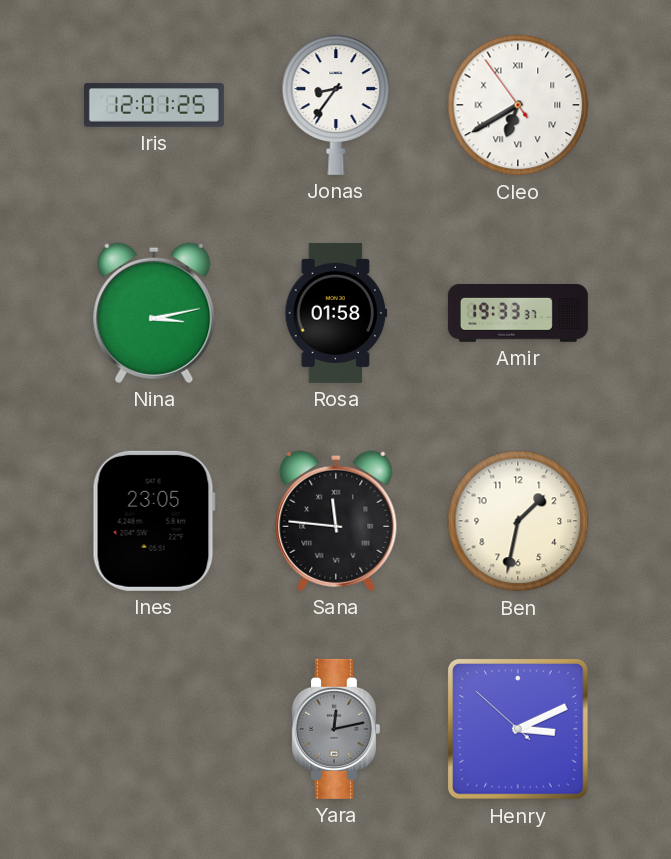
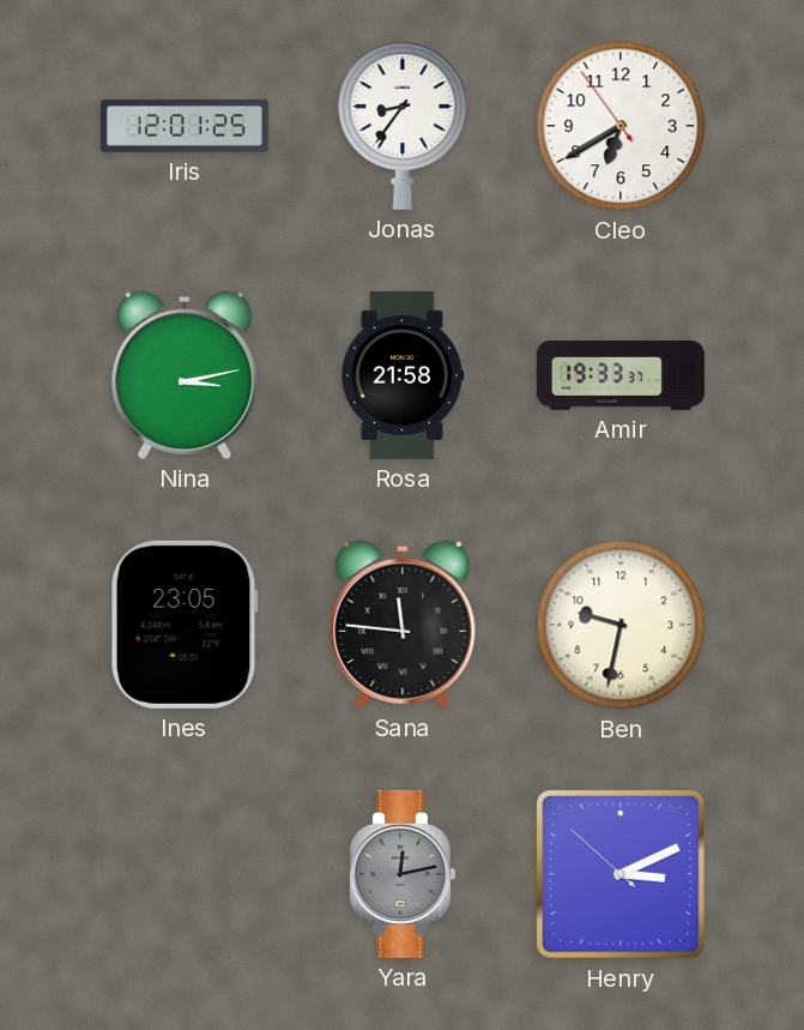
Cleo numerals: Roman -> Arabic (621, 126)
Rosa: 01:58 -> 21:58 (403, 375)
Ben: 1:32 -> 9:32 (621, 625)
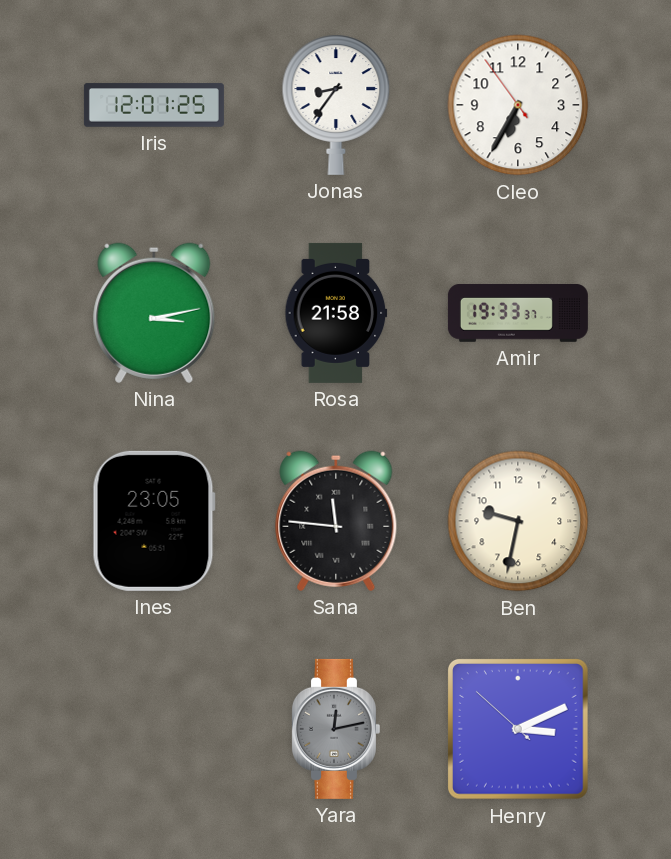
Cleo: 6:39 -> 6:34 (518, 105)
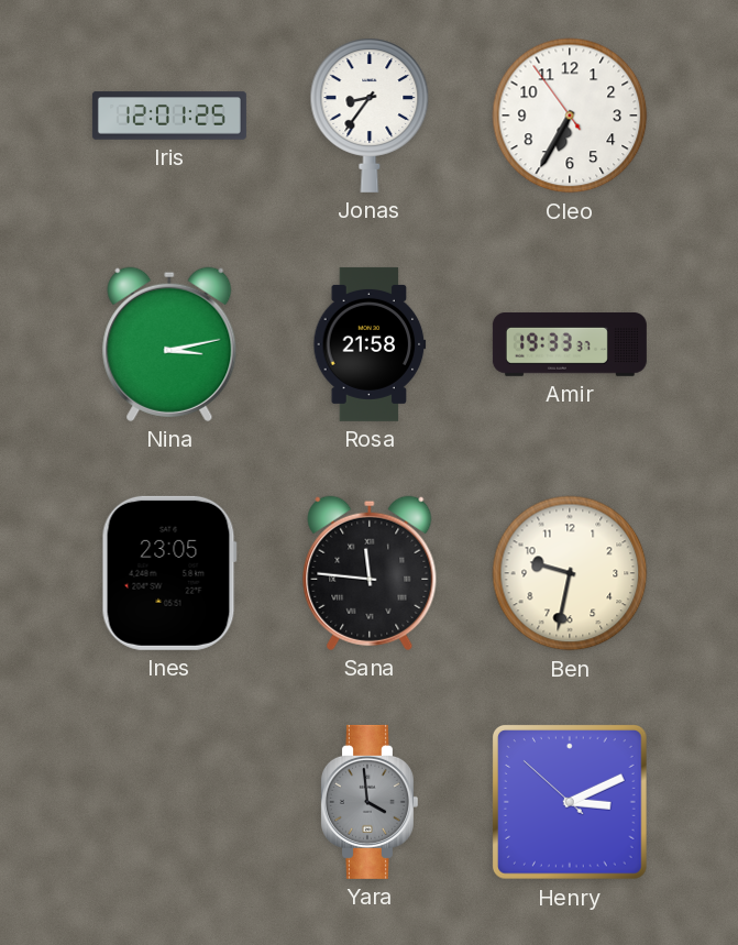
Yara: 12:13 -> 3:59 (368, 802)
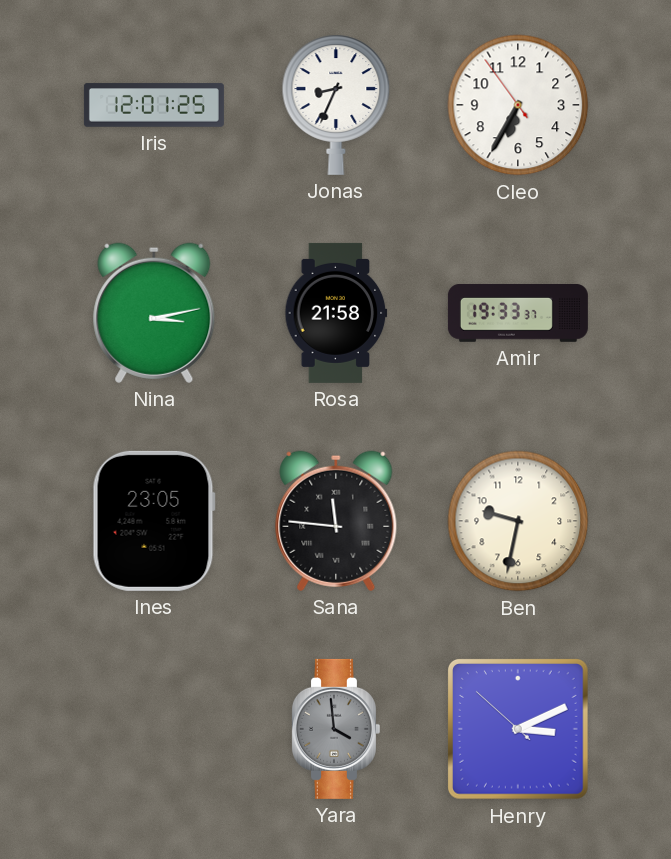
Jonas: 8:36 -> 8:34 (336, 105)
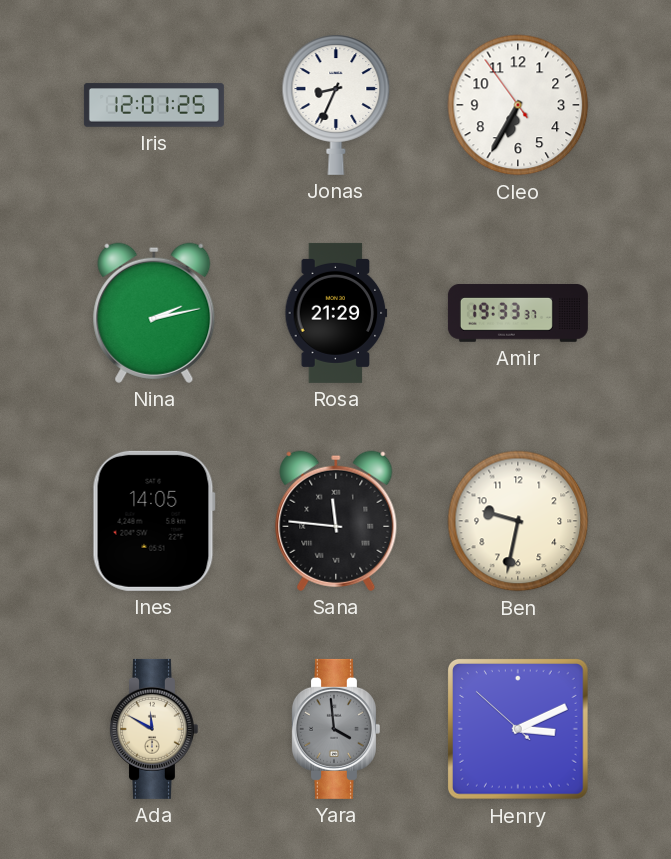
Nina: 3:13 -> 2:13 (154, 313)
Rosa: 21:58 -> 21:29 (336, 313)
Ines: 23:05 -> 14:05 (154, 521)
Ada: none -> 11:50 (153, 729)
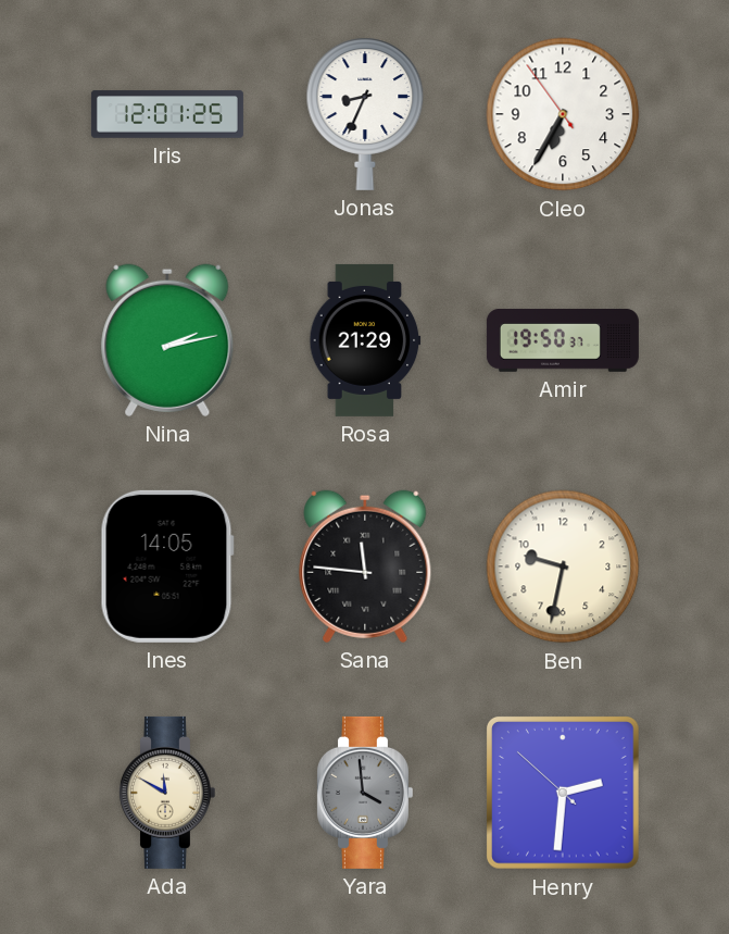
Amir: 19:33 -> 19:50 (563, 341)
Henry: 3:10 -> 2:30 (564, 794)
